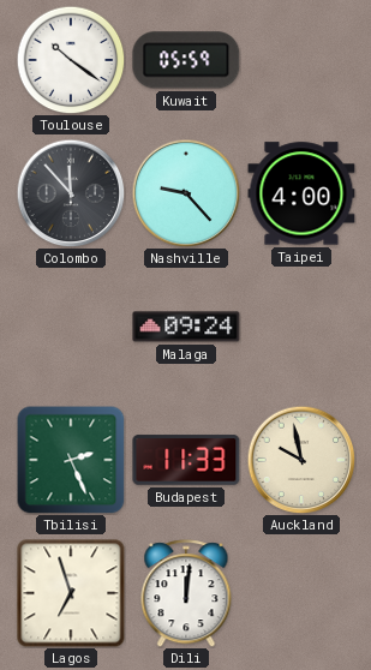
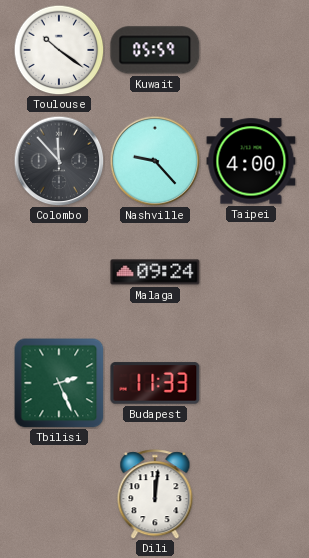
Auckland: 9:58 -> none (301, 460)
Lagos: 6:57 -> none (71, 593)
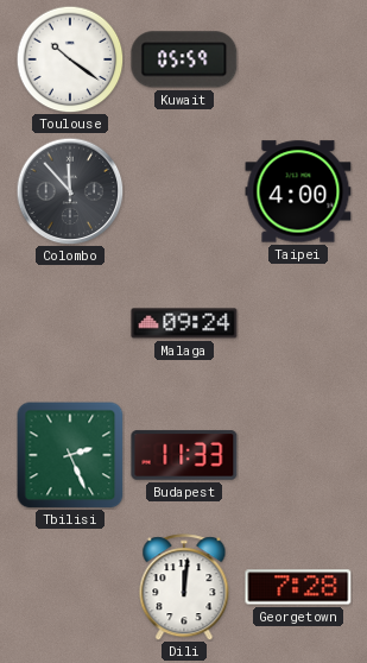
Nashville: 9:23 -> none (155, 161)
Georgetown: none -> 7:28 (298, 587)
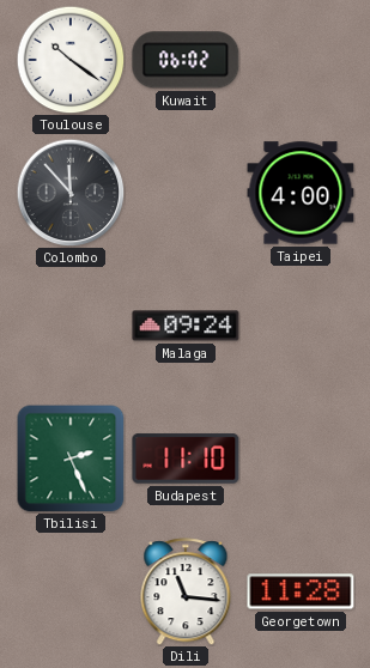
Kuwait: 05:59 -> 06:02 (186, 60)
Budapest: 11:33 -> 11:10 (186, 459)
Dili: 12:01 -> 11:16 (186, 591)
Georgetown: 7:28 -> 11:28 (301, 591)
